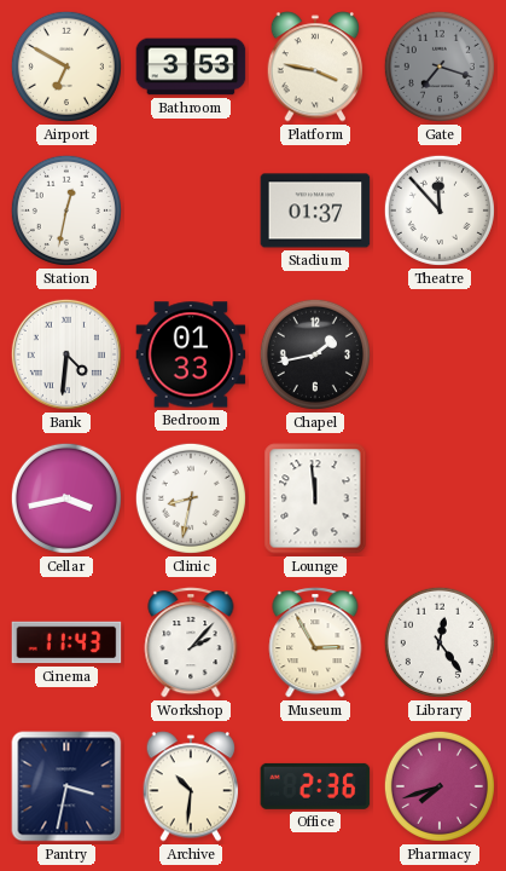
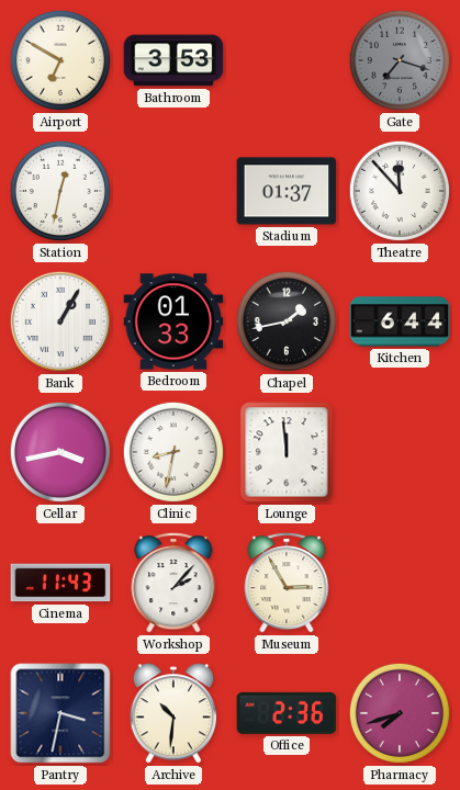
Platform: 3:47 -> none (315, 67)
Bank: 4:31 -> 1:05 (60, 321)
Kitchen: none -> 6:44 (400, 321)
Library: 12:24 -> none (440, 642)
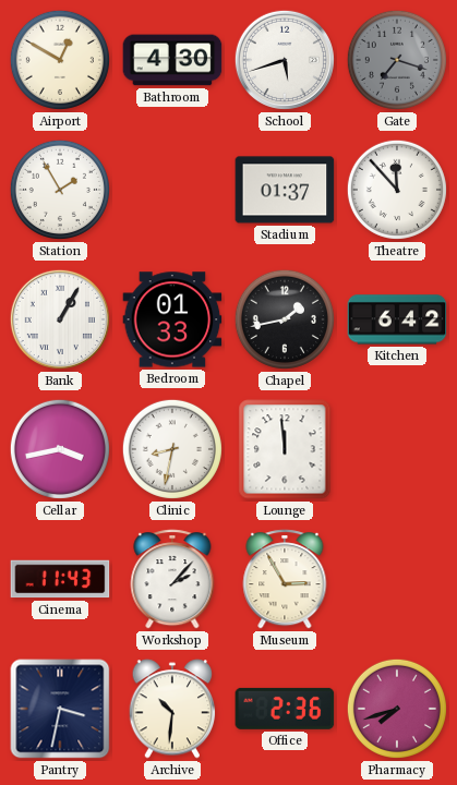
Airport: 6:50 -> 12:50 (60, 60)
Bathroom: 3:53 -> 4:30 (172, 60)
School: none -> 5:42 (285, 60)
Station: 12:32 -> 1:55 (60, 190)
Kitchen: 6:44 -> 6:42 (397, 319)
